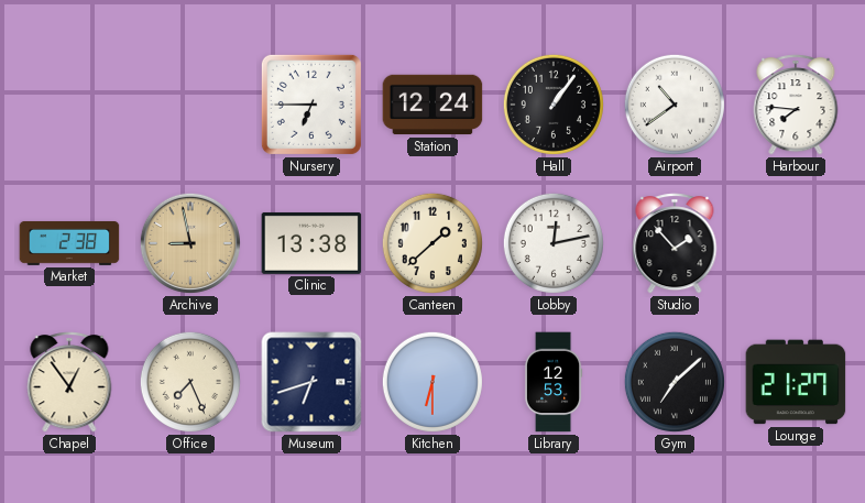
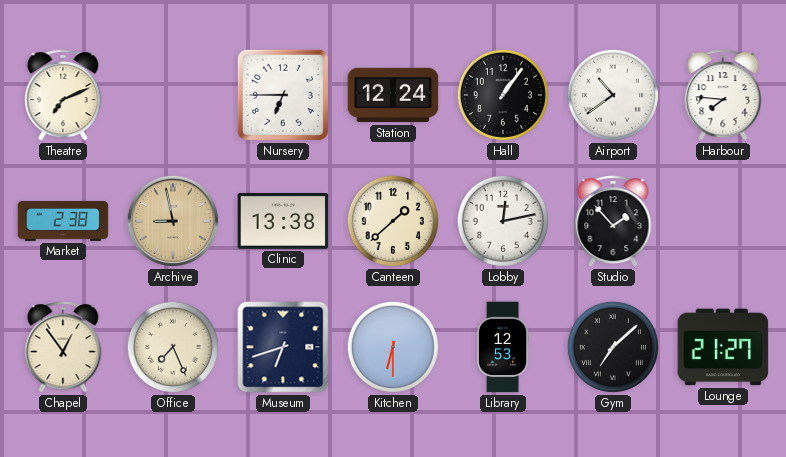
Theatre: none -> 7:11 (63, 95)
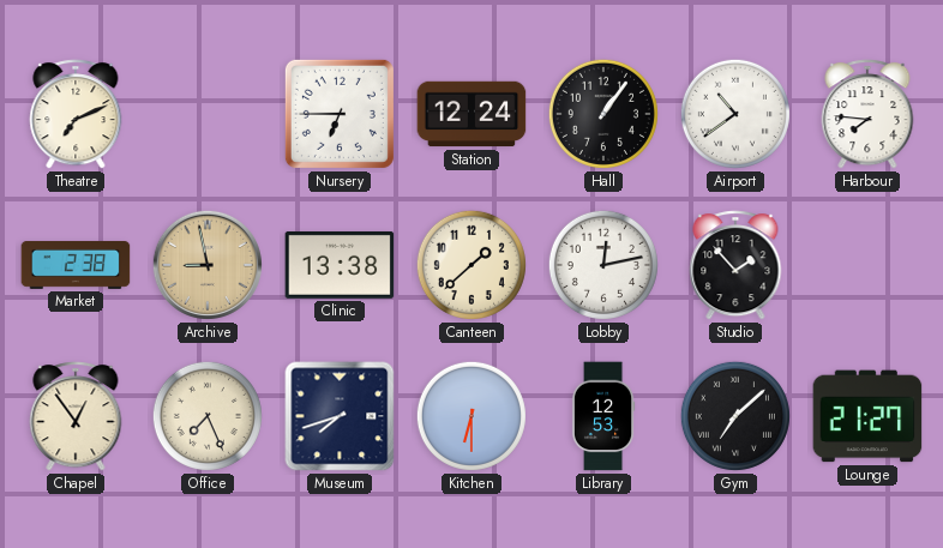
Museum: 6:42 -> 7:42 (340, 416)
